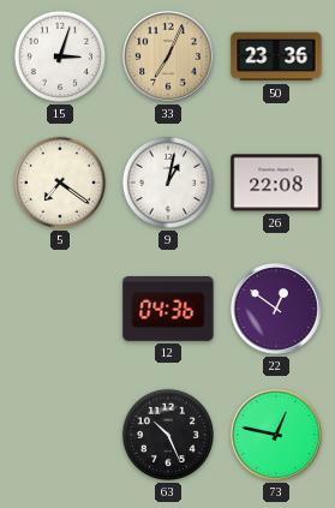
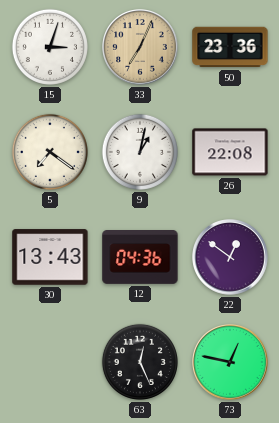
30: none -> 13:43 (50, 257)
63: 10:26 -> 12:26 (140, 362)
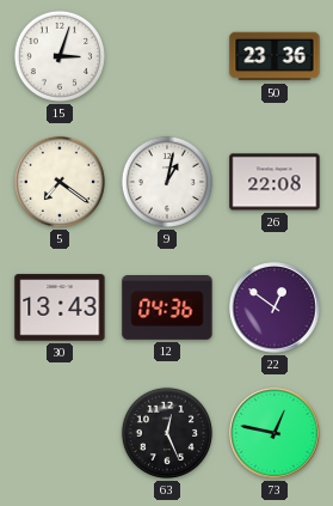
33: 7:04 -> none (140, 47)
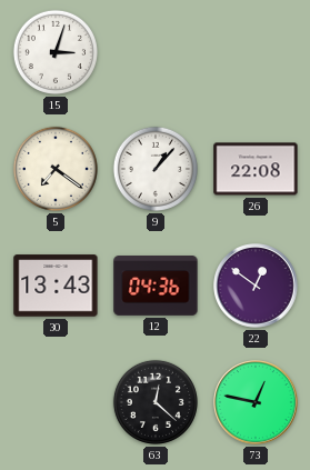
50: 23:36 -> none (275, 56)
9: 1:02 -> 1:07 (156, 169)
63: 12:26 -> 12:22 (156, 402)
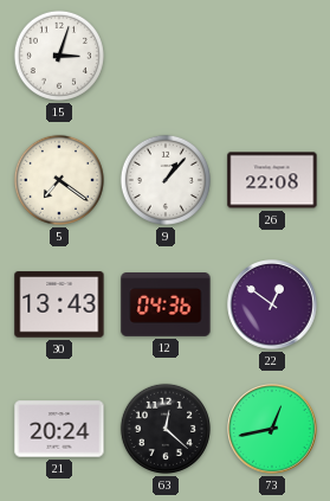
21: none -> 20:24 (59, 429)
73: 12:47 -> 12:43 (272, 429)
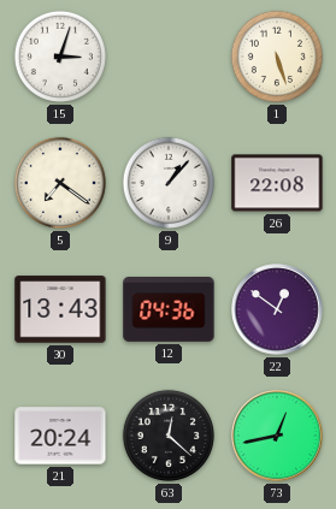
1: none -> 5:27 (277, 57)
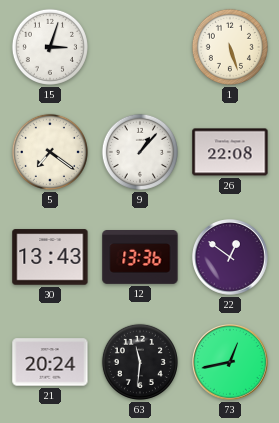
12: 04:36 -> 13:36 (140, 258)
63: 12:22 -> 11:31 (140, 362)
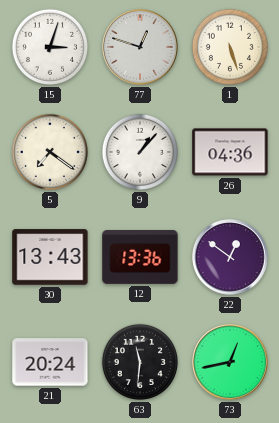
77: none -> 12:48 (140, 47)
26: 22:08 -> 04:36 (230, 152)
